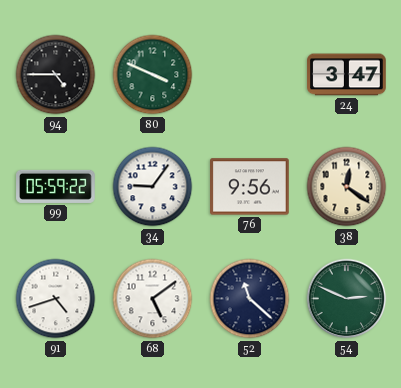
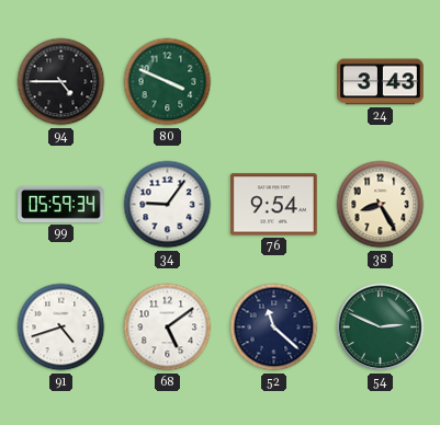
24: 3:47 -> 3:43 (381, 82)
99: 05:59:22 -> 05:59:34 (61, 204)
76: 9:56 -> 9:54 (274, 205)
38: 12:21 -> 8:25 (381, 205)
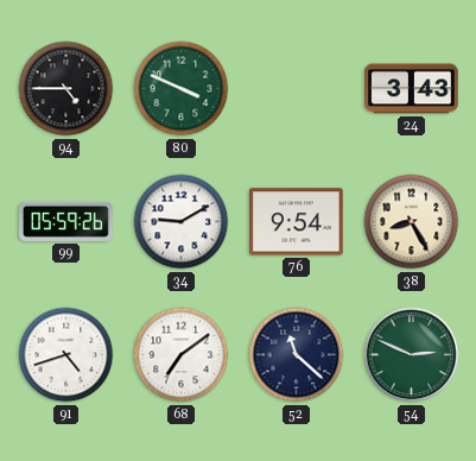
99: 05:59:34 -> 05:59:26 (66, 221)
34: 9:06 -> 9:10 (182, 222)
68: 5:09 -> 7:09 (182, 355)
